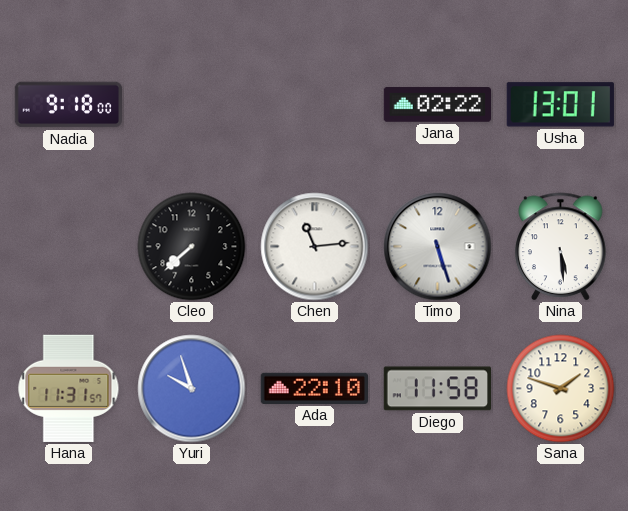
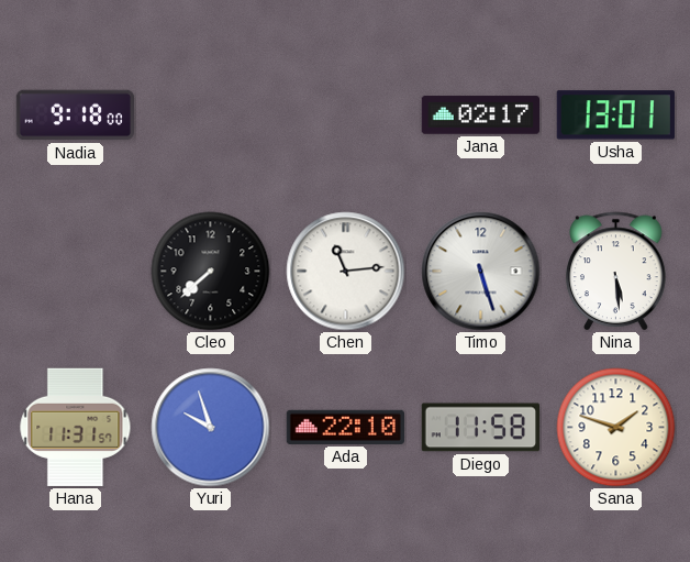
Jana: 02:22 -> 02:17 (480, 115)
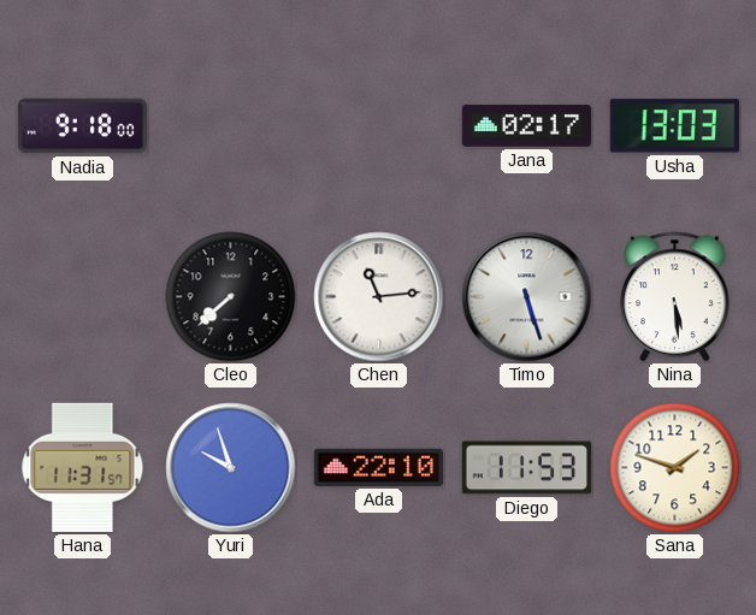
Usha: 13:01 -> 13:03 (674, 126)
Diego: 11:58 -> 11:53 (526, 468)
